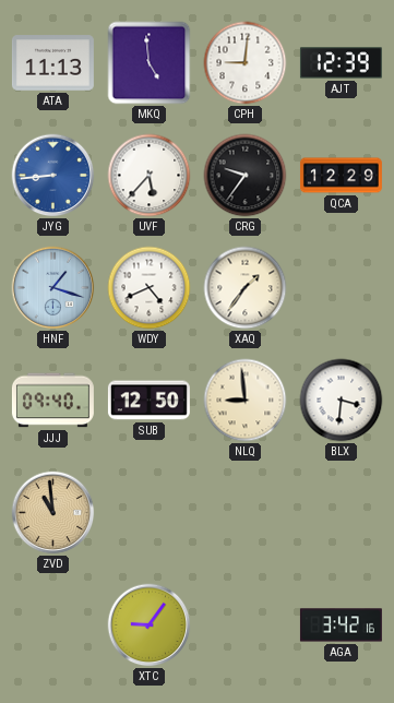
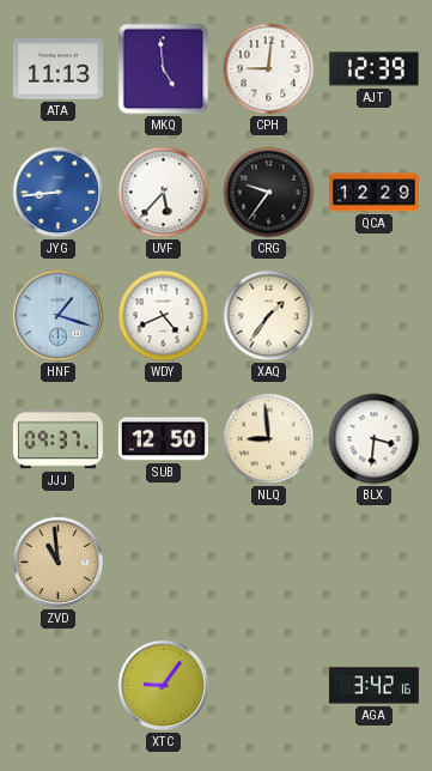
JJJ: 09:40 -> 09:37 (57, 439)
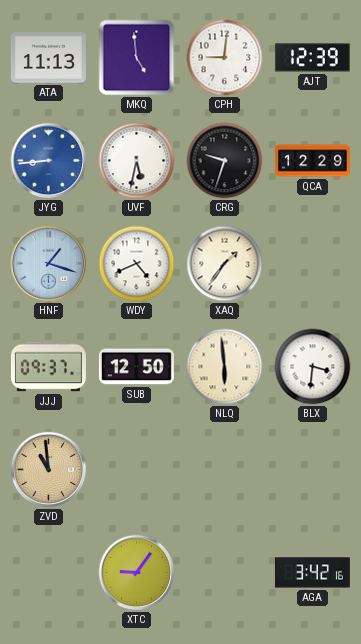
UVF: 5:37 -> 5:32 (137, 161)
CRG: 9:36 -> 9:33 (225, 161)
NLQ: 8:59 -> 5:59 (225, 367)
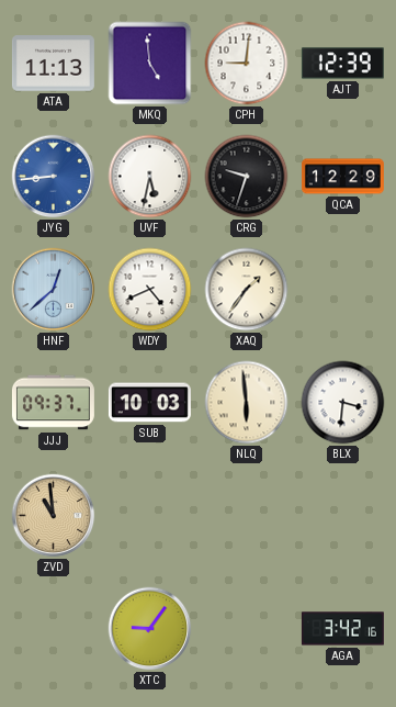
HNF: 1:18 -> 12:38 (54, 290)
SUB: 12:50 -> 10:03 (149, 403)
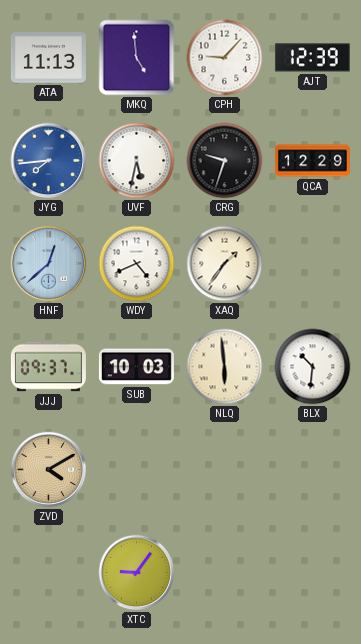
CPH: 9:01 -> 9:07 (225, 58)
JYG: 8:44 -> 7:44 (49, 161)
BLX: 3:31 -> 10:31 (313, 367)
ZVD: 10:59 -> 4:10 (49, 470)
AGA: 3:42 -> none (342, 629)
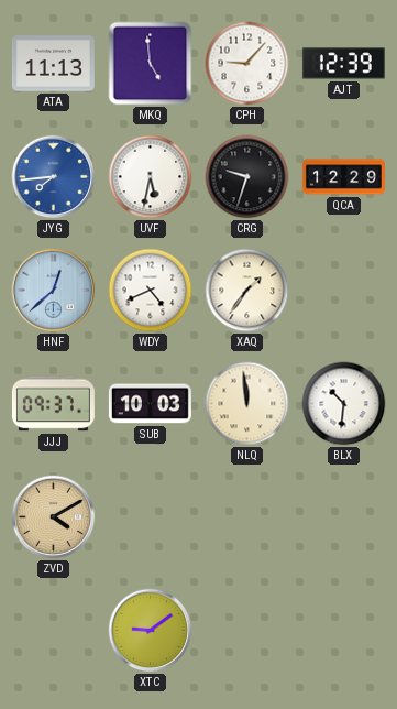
NLQ: 5:59 -> 11:59 (247, 404)
XTC: 9:06 -> 9:09 (151, 631)
